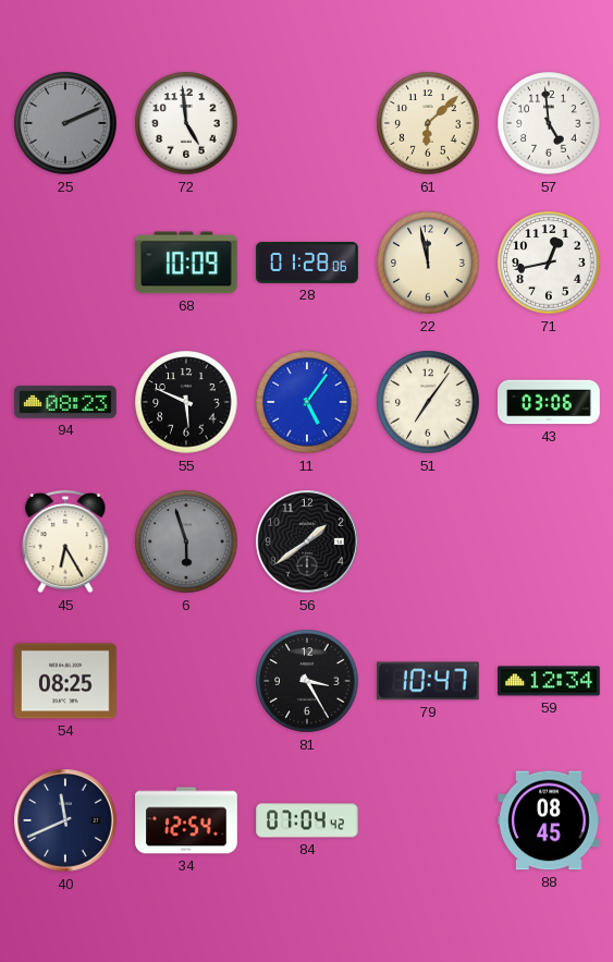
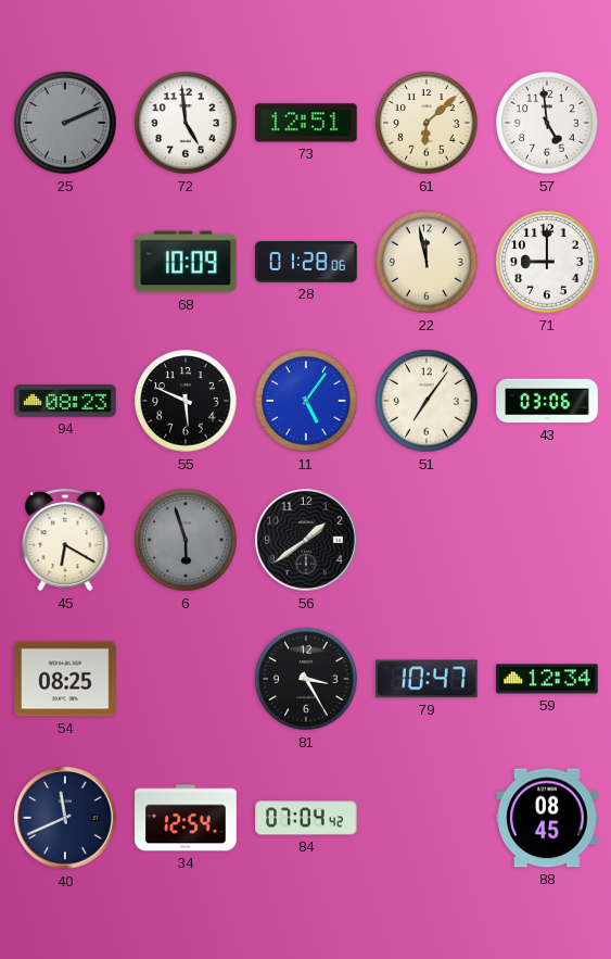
73: none -> 12:51 (307, 123)
71: 12:43 -> 9:00 (547, 262)
45: 6:25 -> 6:20 (65, 540)
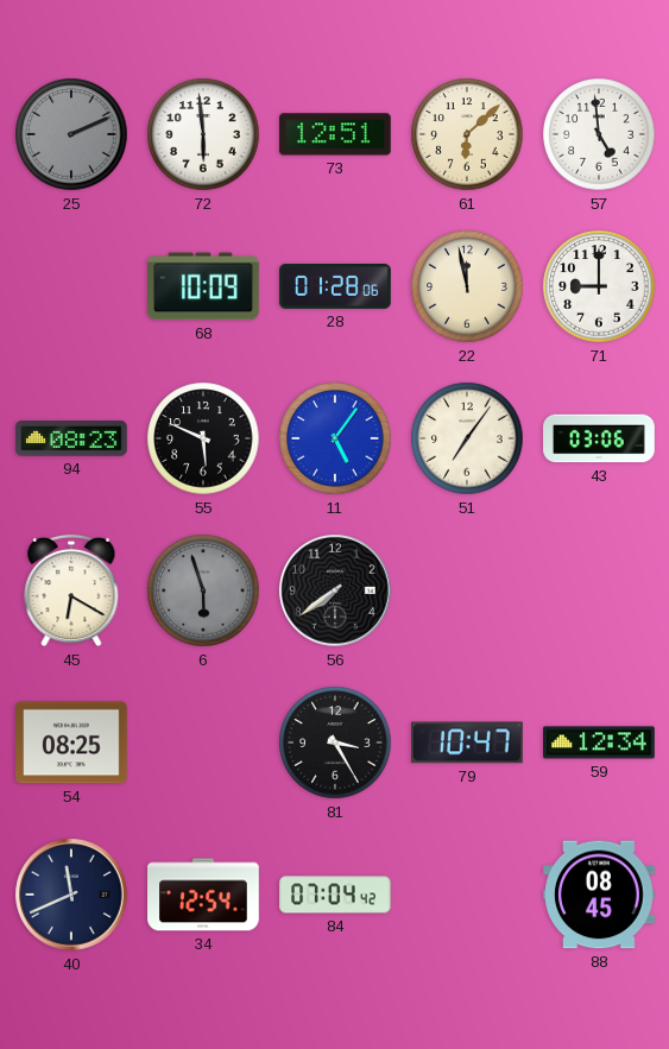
72: 4:59 -> 5:59 (203, 134)
56: 1:39 -> 7:39 (335, 590)
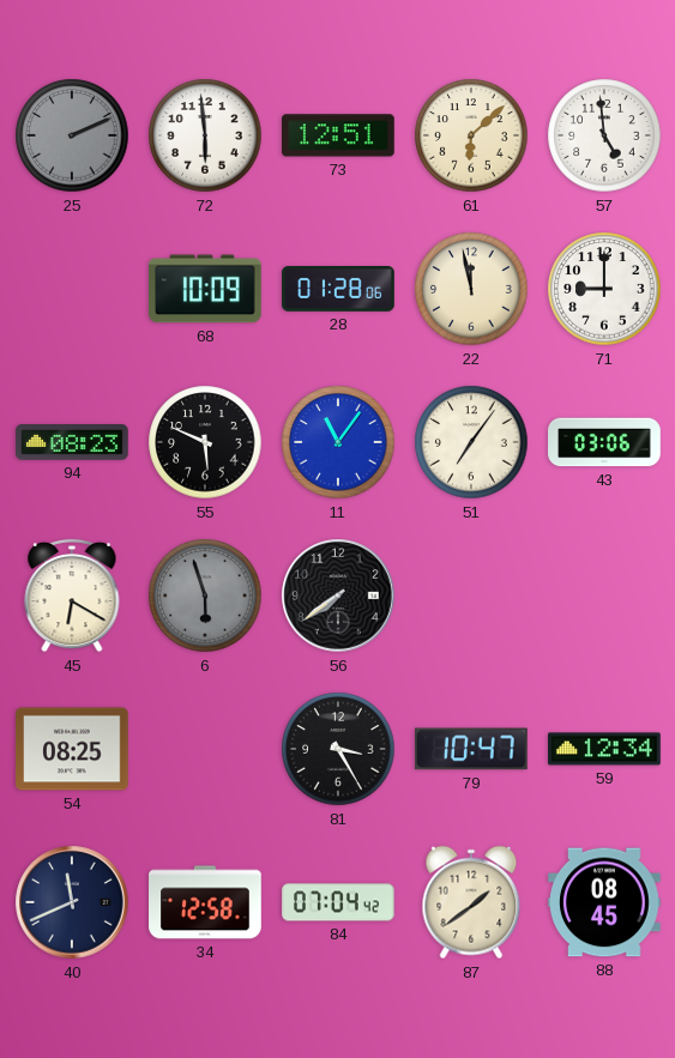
11: 5:06 -> 11:06 (338, 442)
34: 12:54 -> 12:58 (205, 902)
87: none -> 1:39 (471, 902)
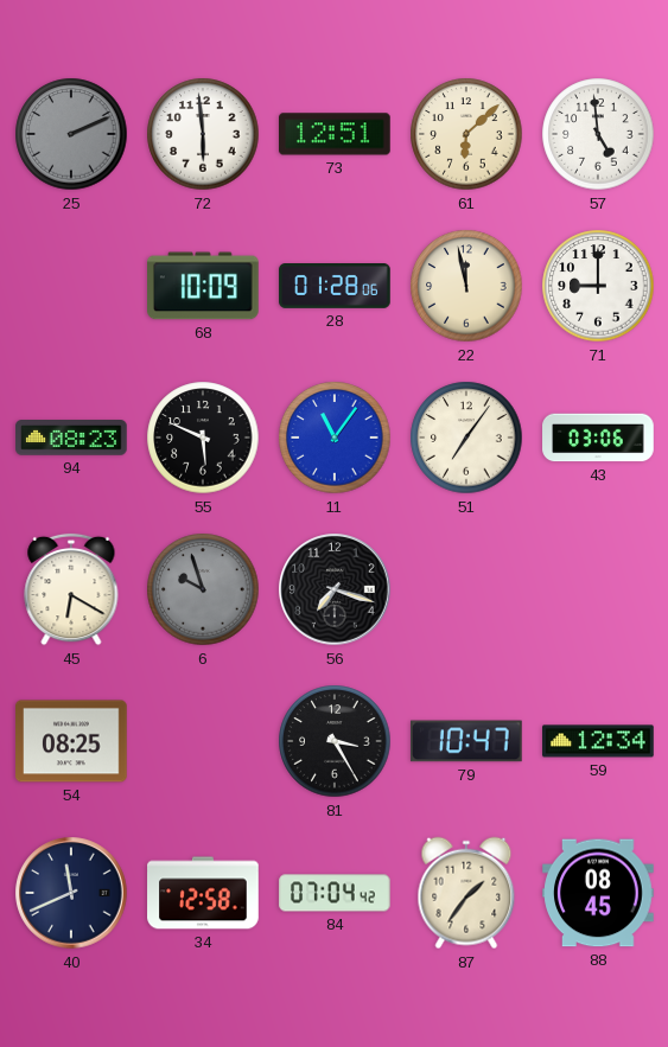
6: 5:57 -> 9:57 (203, 589)
56: 7:39 -> 7:18 (335, 589)
87: 1:39 -> 1:36 (466, 893)
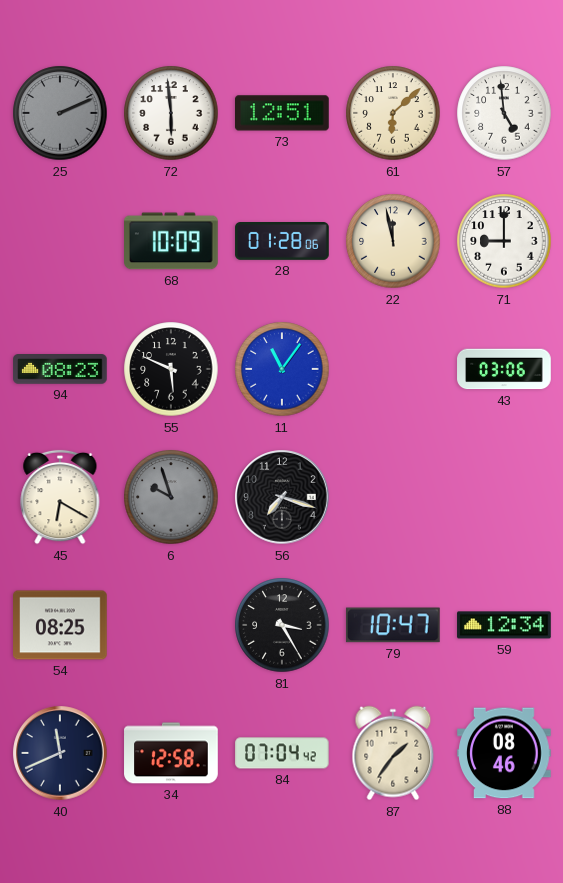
51: 7:06 -> none (466, 438)
88: 08:45 -> 08:46 (504, 753)
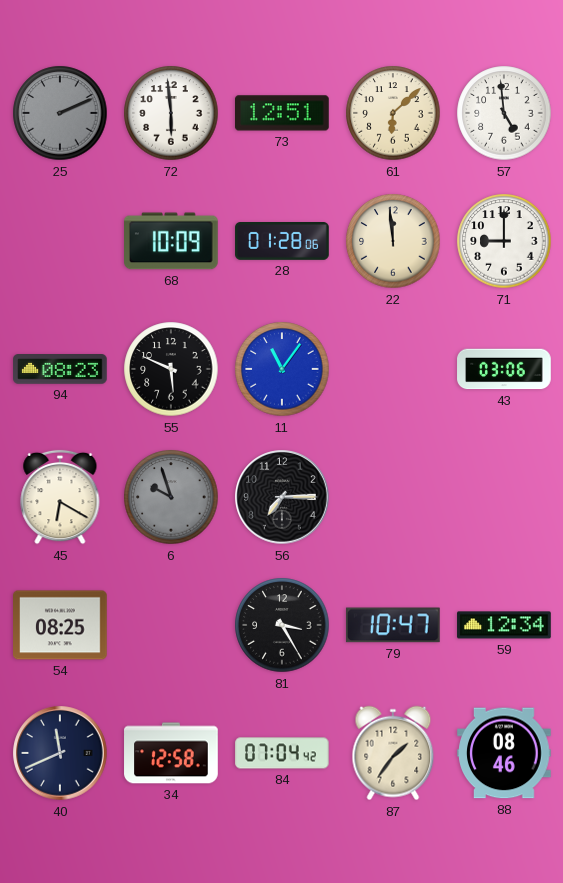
22: 11:58 -> 11:59 (393, 241)
56: 7:18 -> 7:15 (282, 497)
